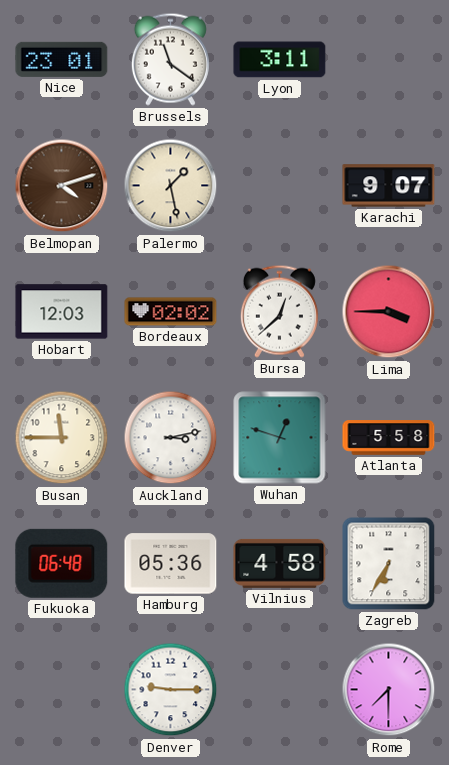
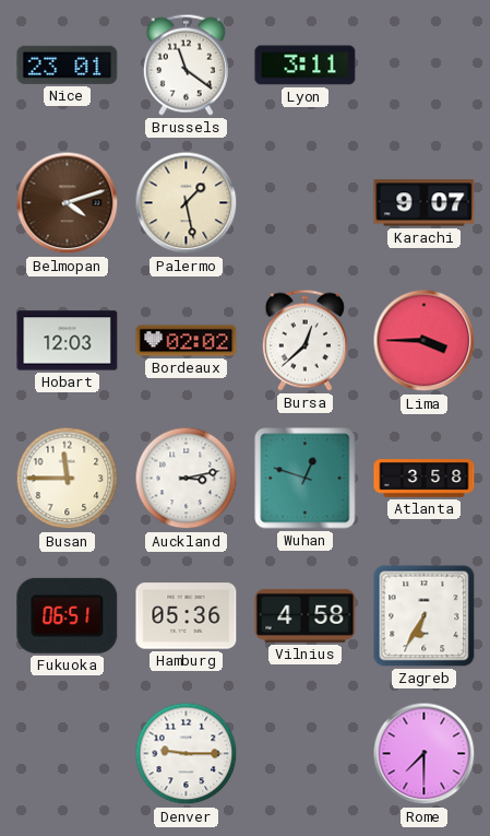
Atlanta: 5:58 -> 3:58 (425, 479)
Fukuoka: 06:48 -> 06:51 (68, 615)
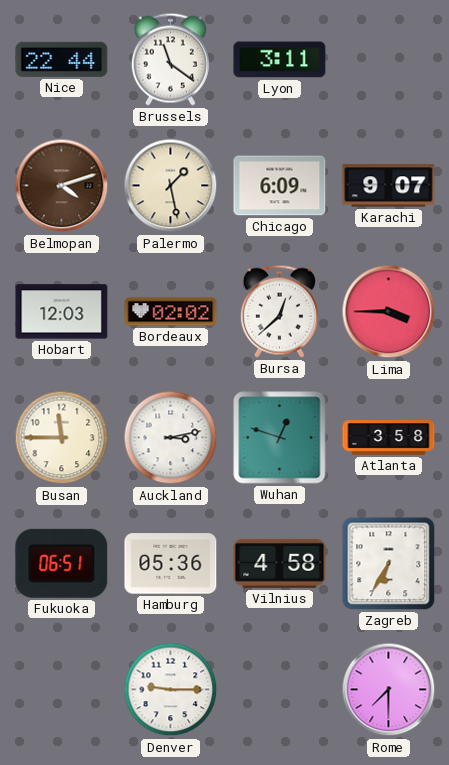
Nice: 23:01 -> 22:44 (62, 59)
Chicago: none -> 6:09 (280, 186)
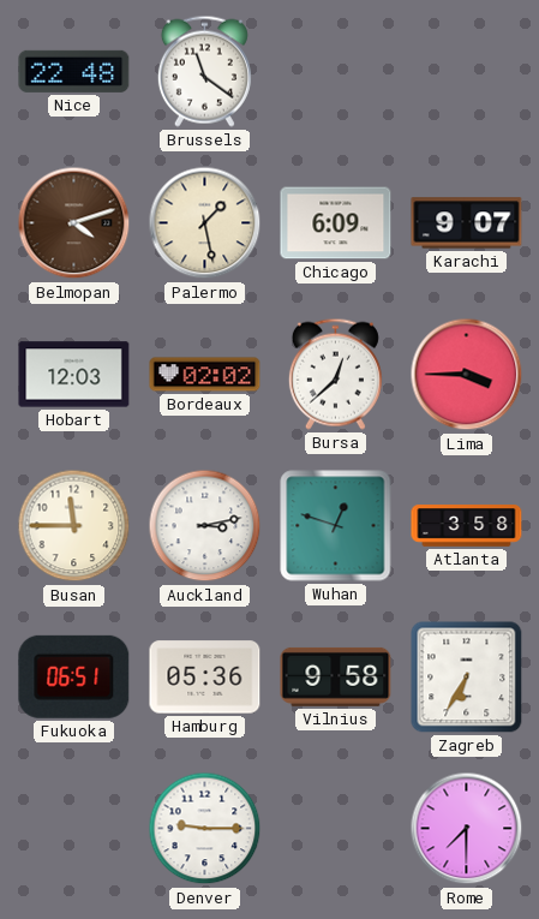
Nice: 22:44 -> 22:48 (74, 71)
Lyon: 3:11 -> none (280, 60)
Vilnius: 4:58 -> 9:58 (336, 676)
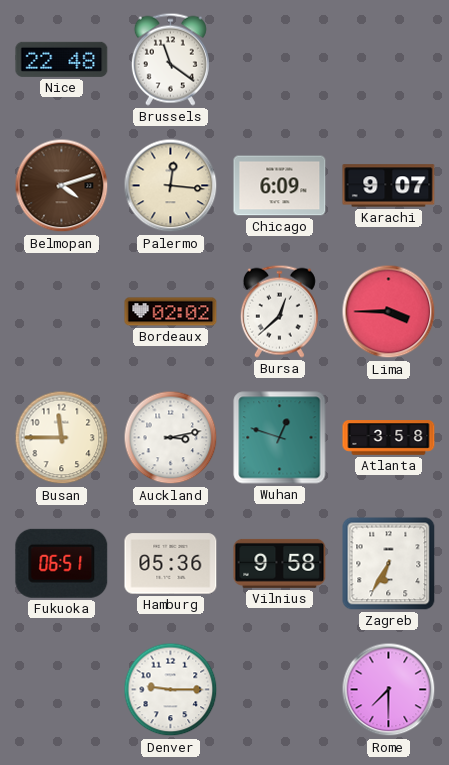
Palermo: 1:28 -> 12:16 (171, 186)
Hobart: 12:03 -> none (74, 375)
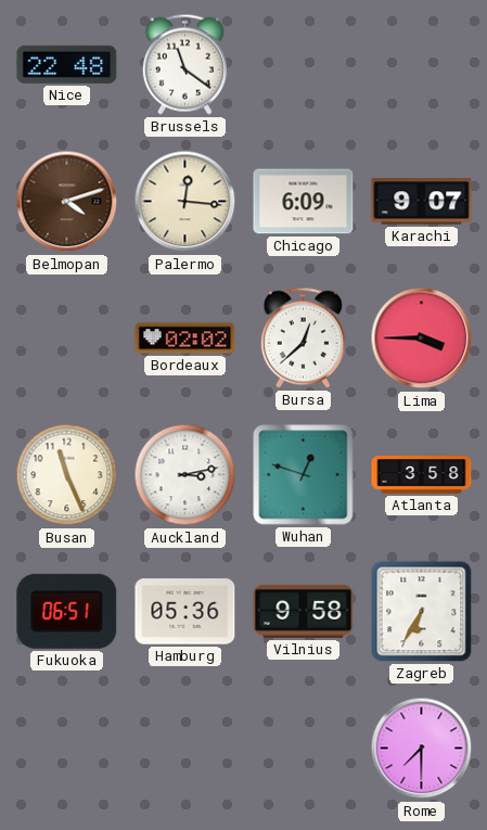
Busan: 11:45 -> 11:26 (67, 475)
Denver: 9:15 -> none (171, 690)
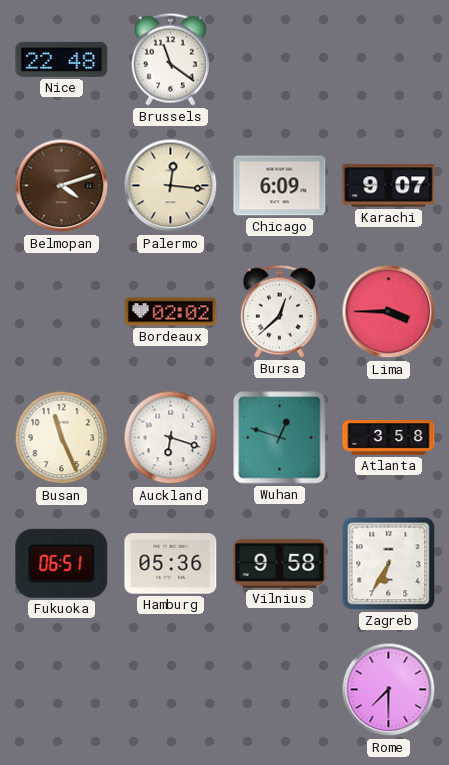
Auckland: 3:13 -> 6:18 (171, 438)
